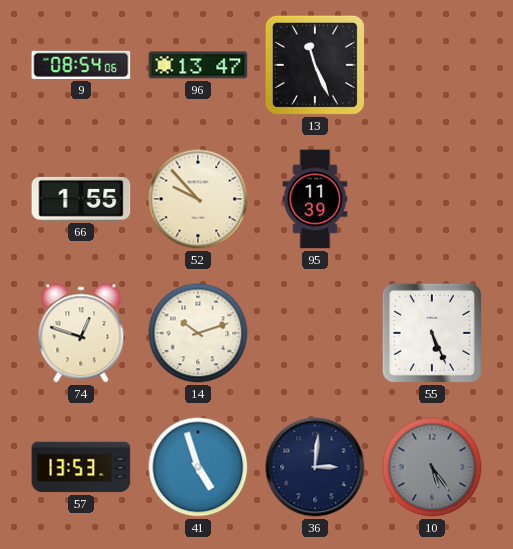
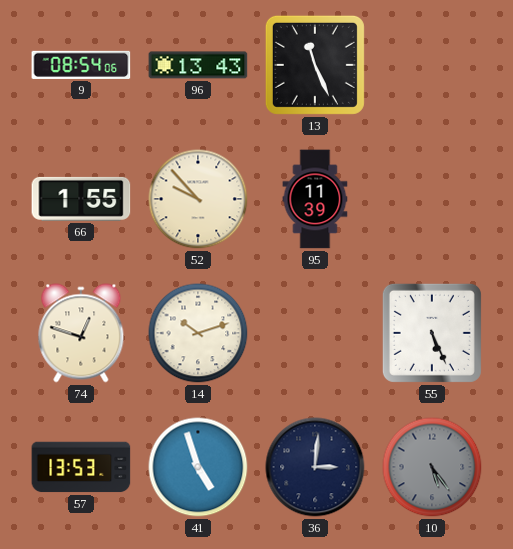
96: 13:47 -> 13:43 (198, 65)
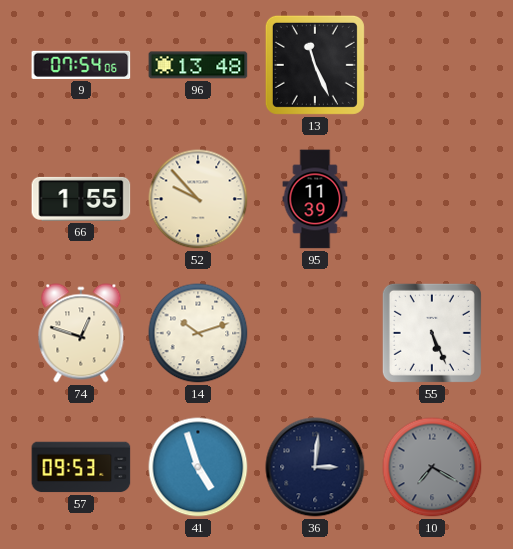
9: 08:54 -> 07:54 (81, 65)
96: 13:43 -> 13:48 (198, 65)
57: 13:53 -> 09:53 (81, 467)
10: 5:24 -> 7:20 (432, 467)
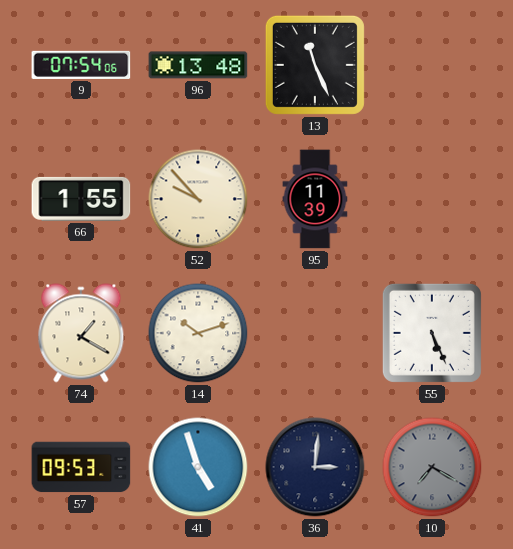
74: 12:48 -> 1:20 (81, 333)
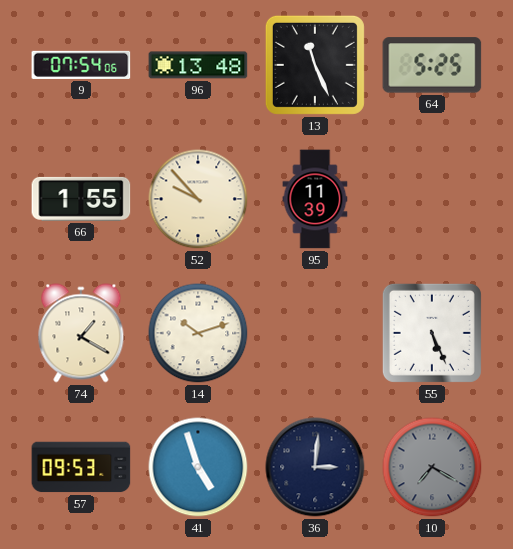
64: none -> 5:25 (432, 65)
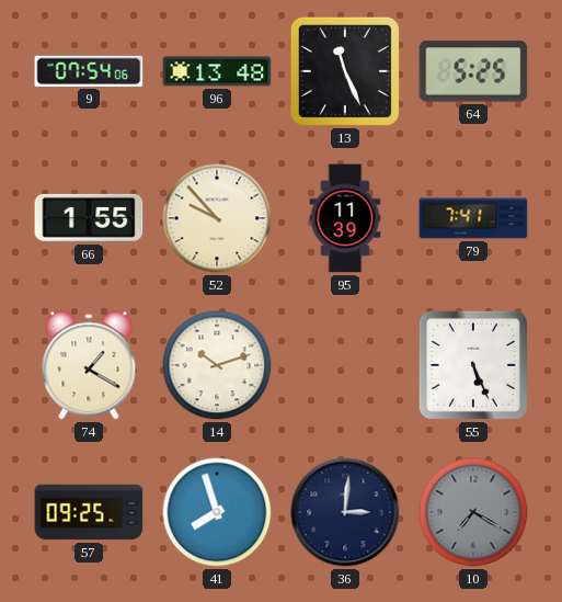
79: none -> 7:41 (473, 218)
57: 09:53 -> 09:25 (89, 512)
41: 4:57 -> 7:57 (217, 512)
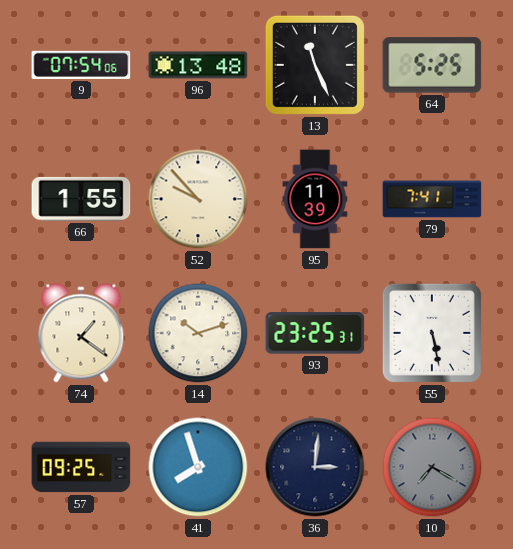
74: 1:20 -> 1:21 (81, 333)
93: none -> 23:25 (315, 333)
55: 5:26 -> 5:28 (432, 333)
